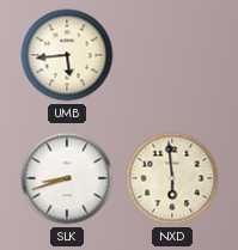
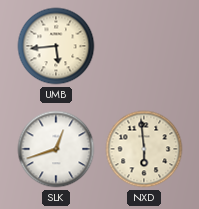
SLK: 8:42 -> 12:42 (56, 149)
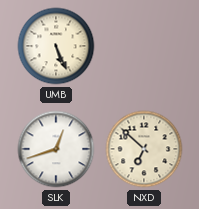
UMB: 5:44 -> 5:26 (56, 46)
NXD: 5:59 -> 6:52 (144, 149)
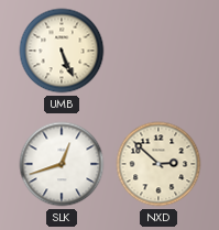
NXD: 6:52 -> 2:52 (158, 164)
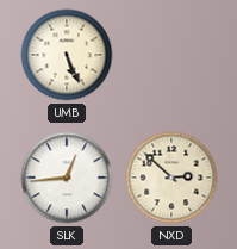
SLK: 12:42 -> 12:44 (67, 178)
